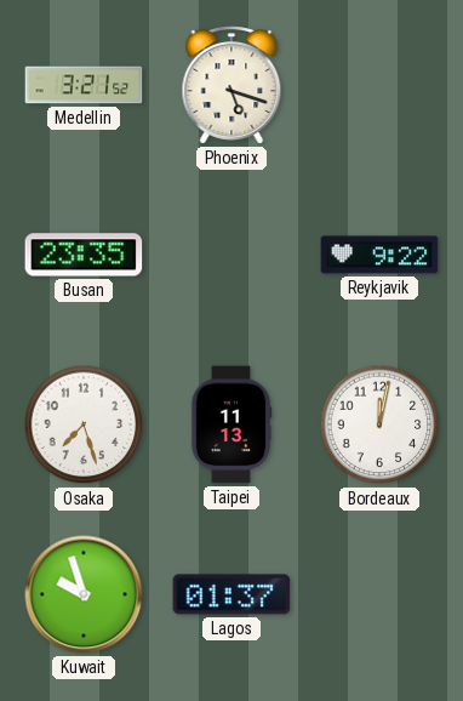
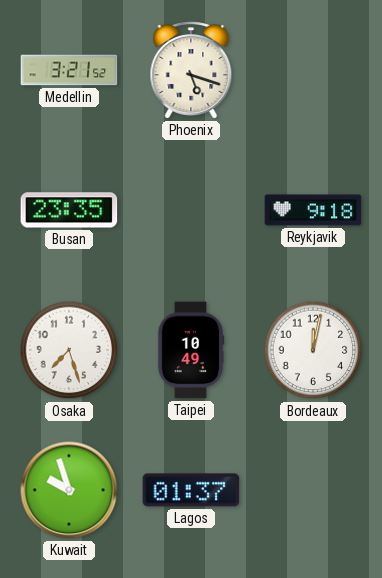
Reykjavik: 9:22 -> 9:18 (313, 210)
Taipei: 11:13 -> 10:49 (191, 350)
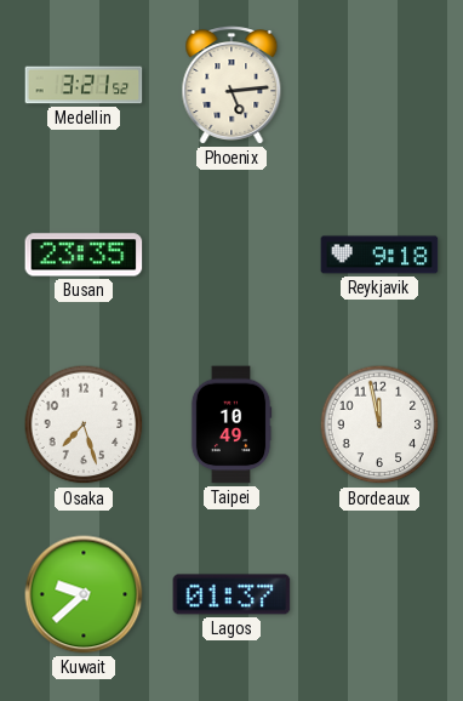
Phoenix: 5:18 -> 5:14 (232, 85)
Bordeaux: 12:02 -> 11:58 (379, 424)
Kuwait: 9:57 -> 9:38 (84, 594)
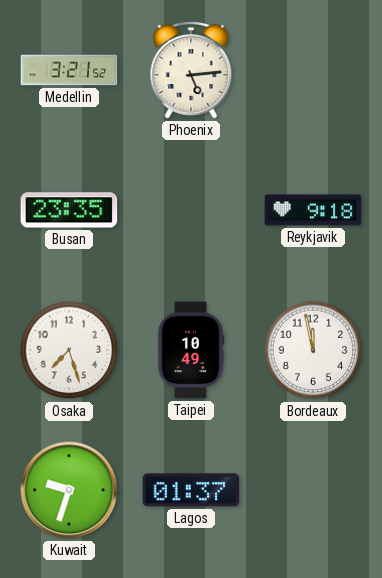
Kuwait: 9:38 -> 9:33 (69, 490)
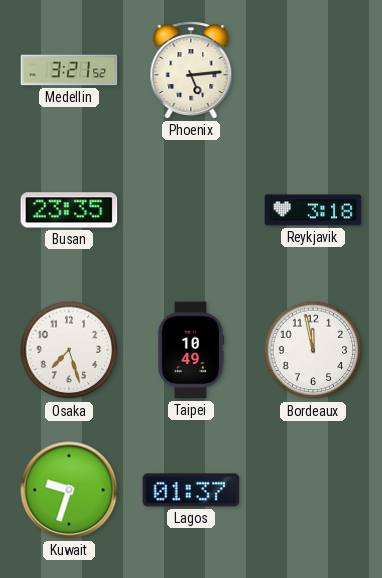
Reykjavik: 9:18 -> 3:18 (313, 210)
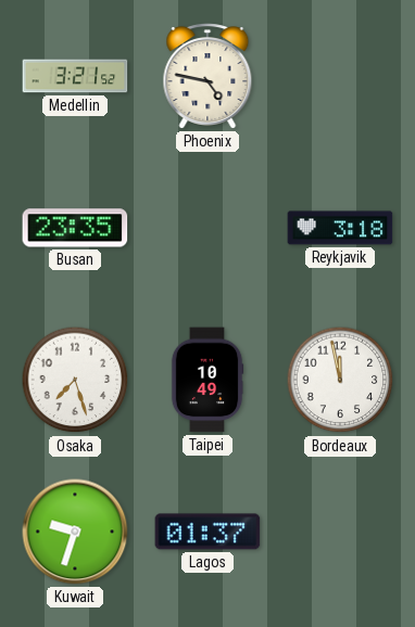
Phoenix: 5:14 -> 4:47 (207, 76)
